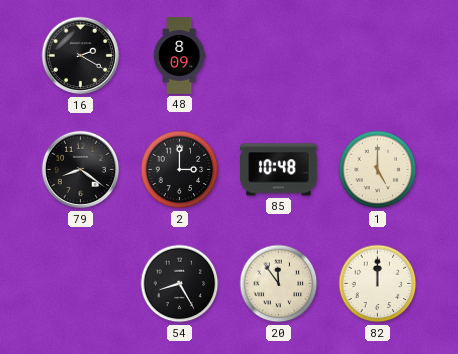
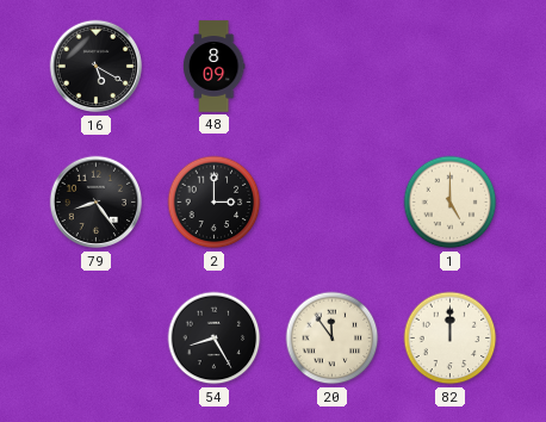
16: 2:20 -> 5:20 (97, 67)
79: 8:21 -> 8:24 (97, 203)
85: 10:48 -> none (279, 170)
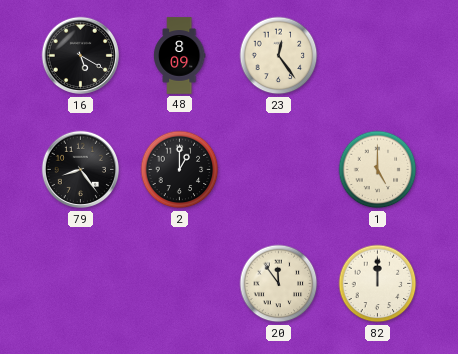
23: none -> 12:24 (279, 56)
2: 3:00 -> 1:00 (180, 170)
54: 8:25 -> none (215, 339)
